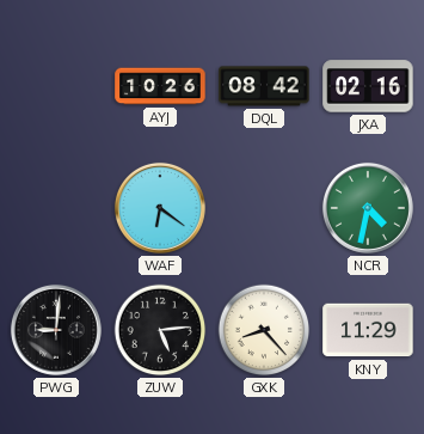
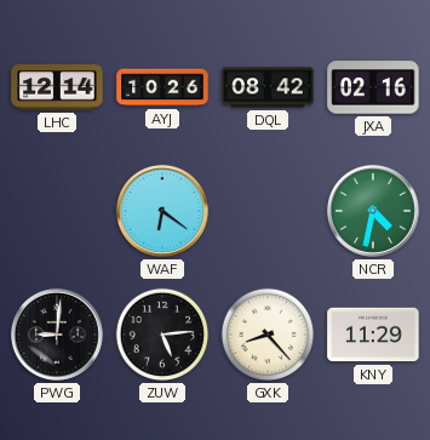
LHC: none -> 12:14 (57, 87)
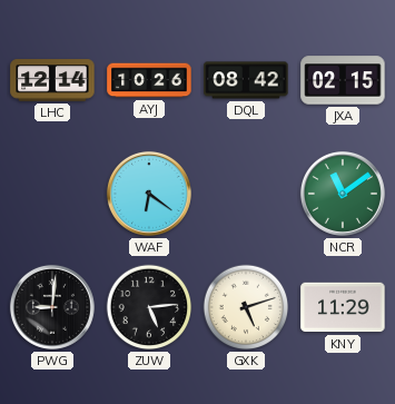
JXA: 02:16 -> 02:15 (343, 80)
NCR: 4:32 -> 11:09 (343, 194)
GXK: 8:23 -> 5:12 (246, 307)
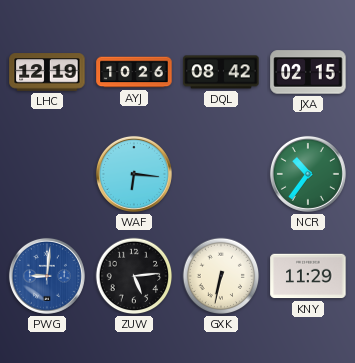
LHC: 12:14 -> 12:19 (47, 72)
WAF: 6:21 -> 6:16 (134, 174)
NCR: 11:09 -> 10:36 (308, 174)
PWG dial: black -> blue (47, 276)
GXK: 5:12 -> 6:32 (221, 276)
